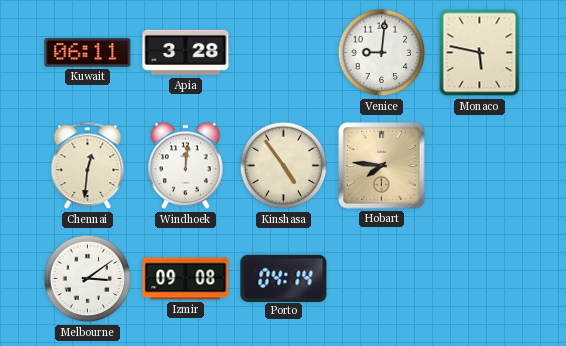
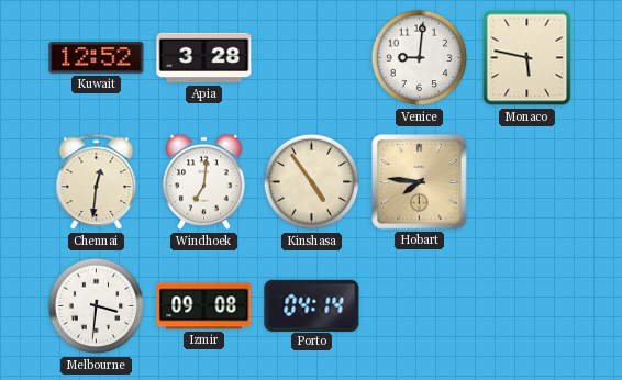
Kuwait: 06:11 -> 12:52 (97, 58)
Windhoek: 12:01 -> 7:01 (204, 182)
Melbourne: 3:09 -> 3:31 (97, 306)
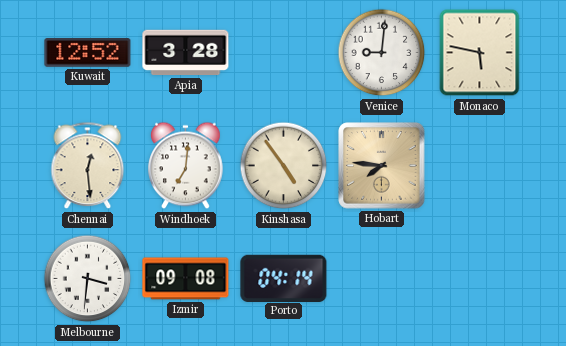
Chennai: 12:31 -> 12:29 (88, 166)
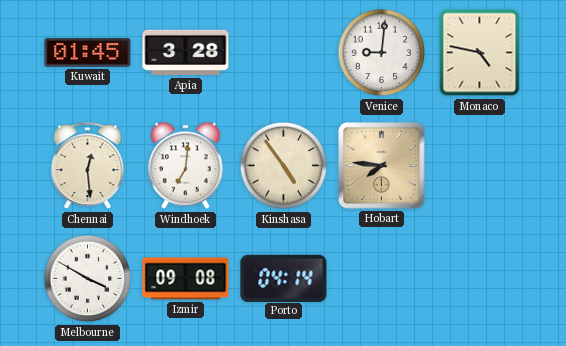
Kuwait: 12:52 -> 01:45 (88, 53)
Monaco: 5:47 -> 4:47 (480, 53)
Melbourne: 3:31 -> 3:50 (88, 279)
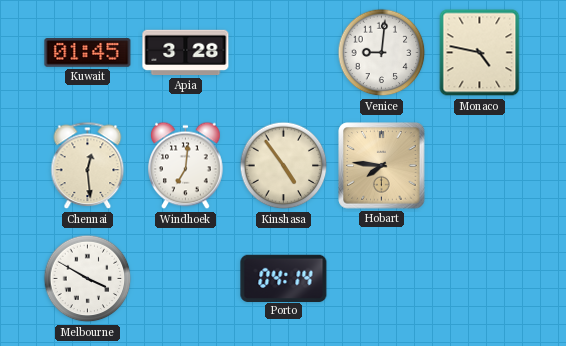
Izmir: 09:08 -> none (186, 279)
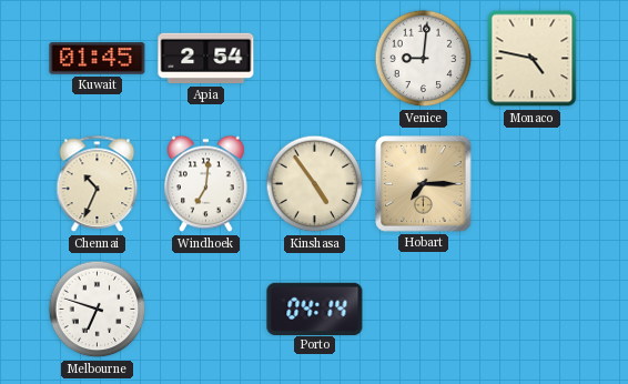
Apia: 3:28 -> 2:54 (206, 59)
Chennai: 12:29 -> 10:34 (98, 184)
Hobart: 7:46 -> 7:15 (424, 184)
Melbourne: 3:50 -> 6:48 (98, 310)
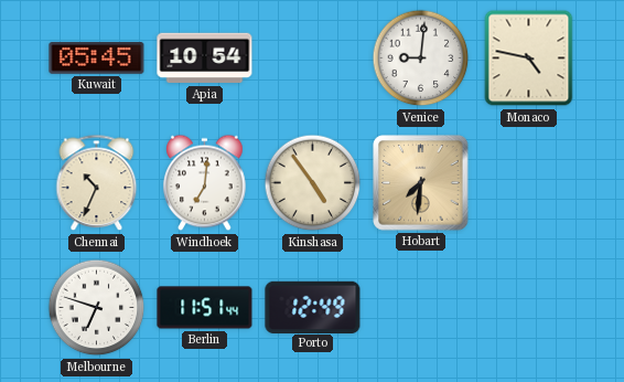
Kuwait: 01:45 -> 05:45 (97, 59)
Apia: 2:54 -> 10:54 (205, 59)
Hobart: 7:15 -> 7:31 (421, 183)
Berlin: none -> 11:51 (205, 308)
Porto: 04:14 -> 12:49 (313, 307)
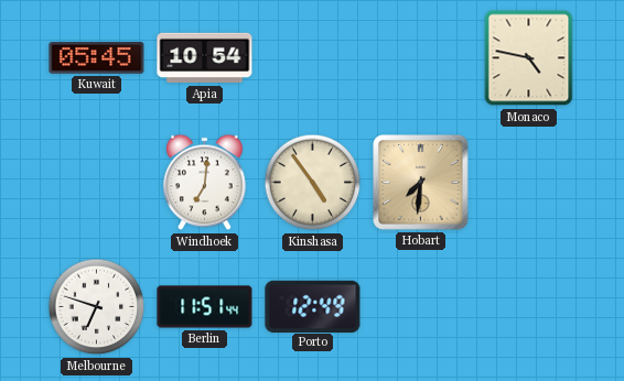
Venice: 9:01 -> none (421, 59)
Chennai: 10:34 -> none (97, 183)
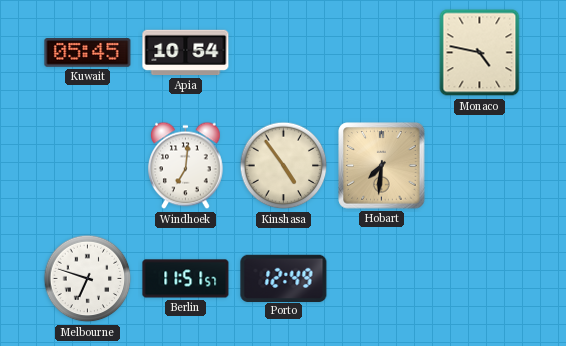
Berlin: 11:51:44 -> 11:51:57 (186, 279)
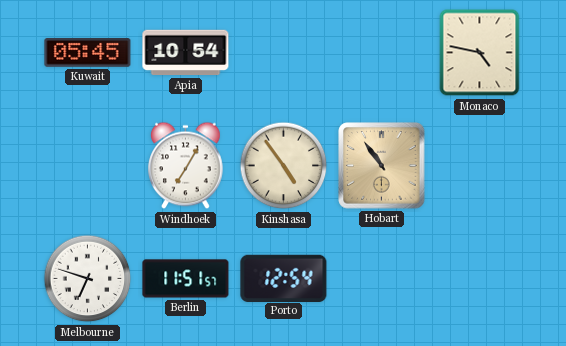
Windhoek: 7:01 -> 7:05 (186, 166)
Hobart: 7:31 -> 10:54 (382, 166)
Porto: 12:49 -> 12:54 (284, 278)
